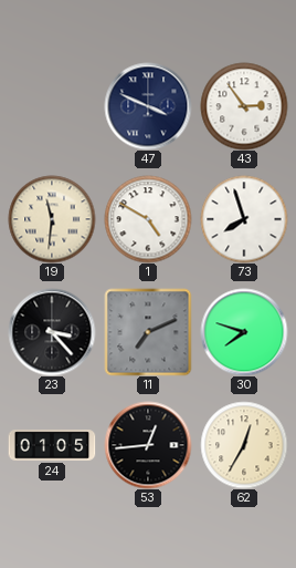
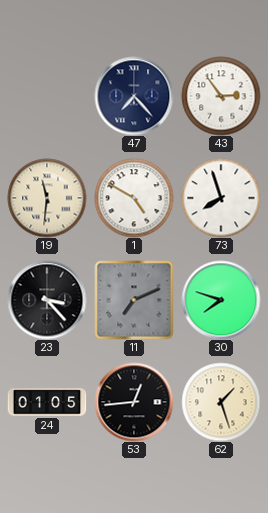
47: 3:49 -> 7:23 (134, 96)
62: 12:35 -> 1:27 (221, 402)
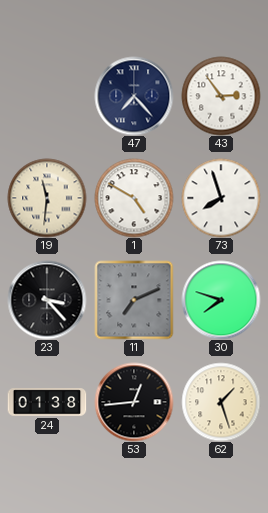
24: 01:05 -> 01:38 (47, 402)
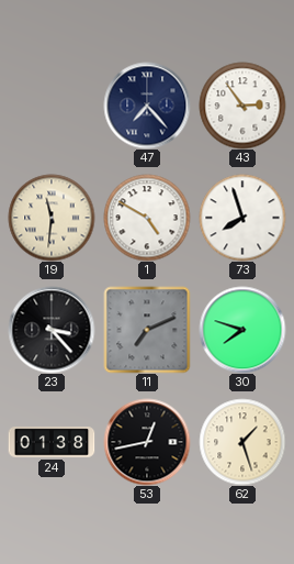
53: 12:44 -> 12:43 (147, 442)
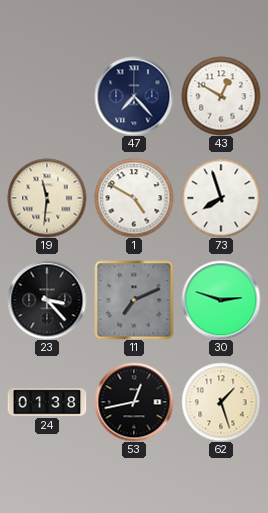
43: 2:54 -> 12:50 (221, 96)
30: 7:48 -> 2:48 (221, 300)
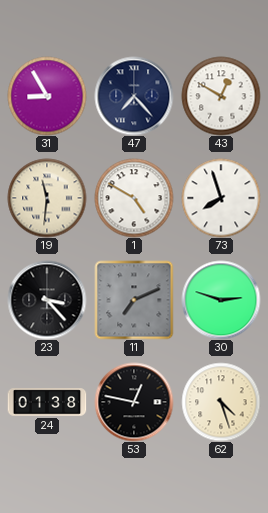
31: none -> 8:55 (47, 96)
53: 12:43 -> 12:47 (134, 402)
62: 1:27 -> 4:27 (221, 402)
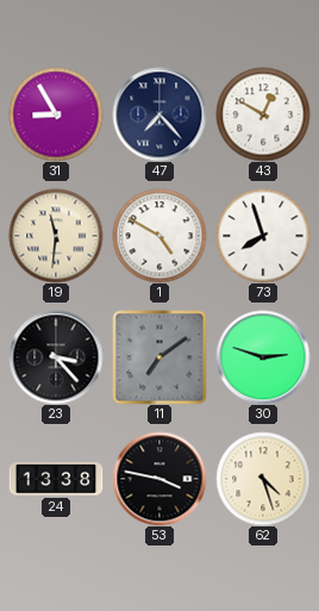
11: 7:11 -> 7:09 (159, 357)
24: 01:38 -> 13:38 (56, 479)
53: 12:47 -> 3:47 (159, 479)
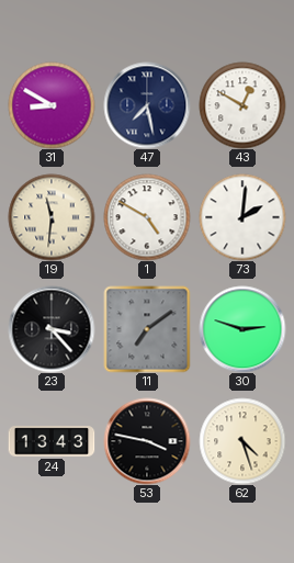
31: 8:55 -> 8:50 (52, 105)
47: 7:23 -> 7:28 (147, 105)
73: 7:57 -> 2:01 (242, 217)
24: 13:38 -> 13:43 (52, 441)
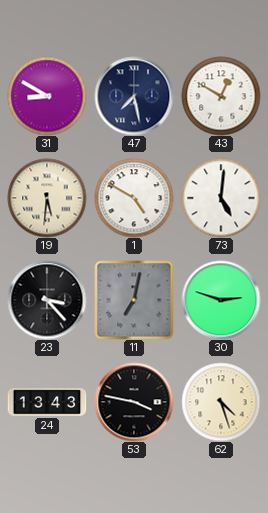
19: 11:31 -> 5:31 (47, 198)
73: 2:01 -> 5:01 (221, 198)
11: 7:09 -> 7:02 (134, 300)
